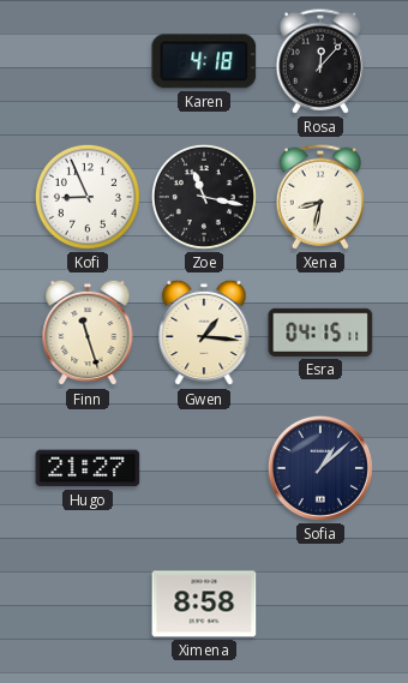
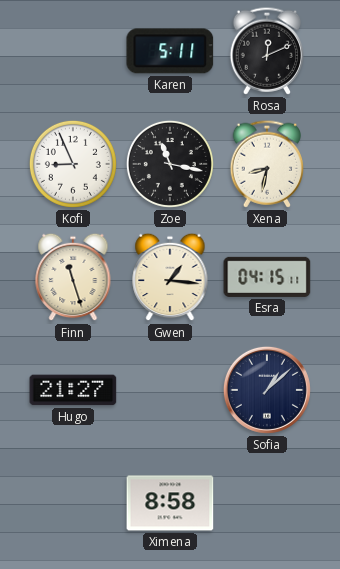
Karen: 4:18 -> 5:11 (170, 51)
Rosa: 12:07 -> 12:11 (266, 51)
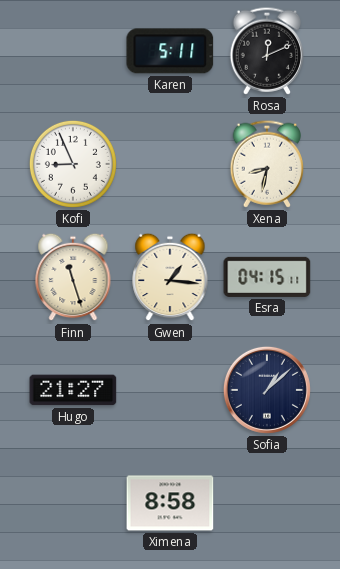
Zoe: 11:17 -> none (170, 164)
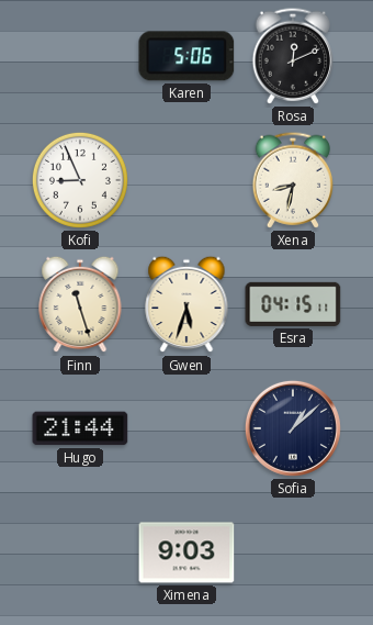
Karen: 5:11 -> 5:06 (187, 56)
Gwen: 1:16 -> 5:33 (187, 304)
Hugo: 21:27 -> 21:44 (80, 428)
Ximena: 8:58 -> 9:03 (187, 553)
